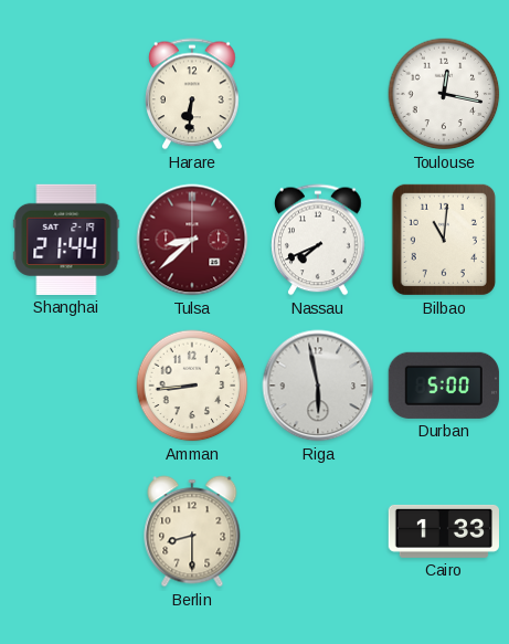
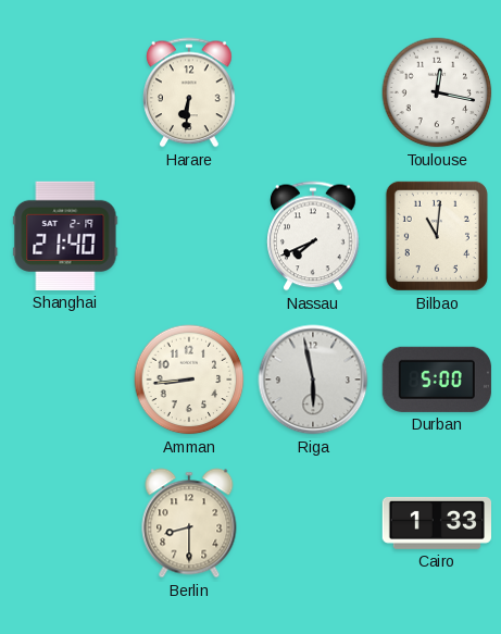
Shanghai: 21:44 -> 21:40 (65, 236)
Tulsa: 8:38 -> none (192, 240)
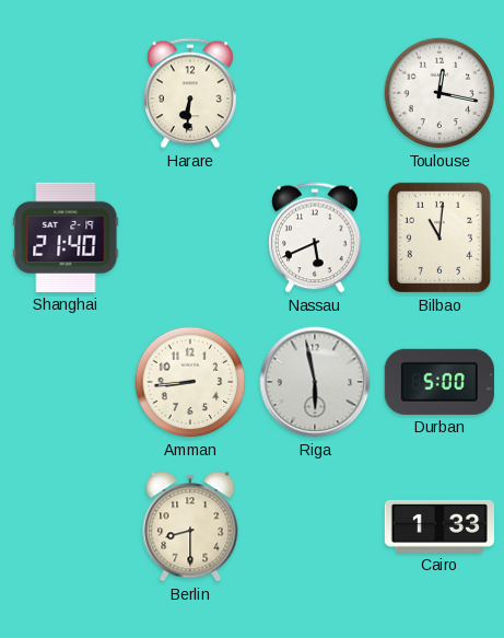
Nassau: 7:41 -> 5:41 (316, 237)
